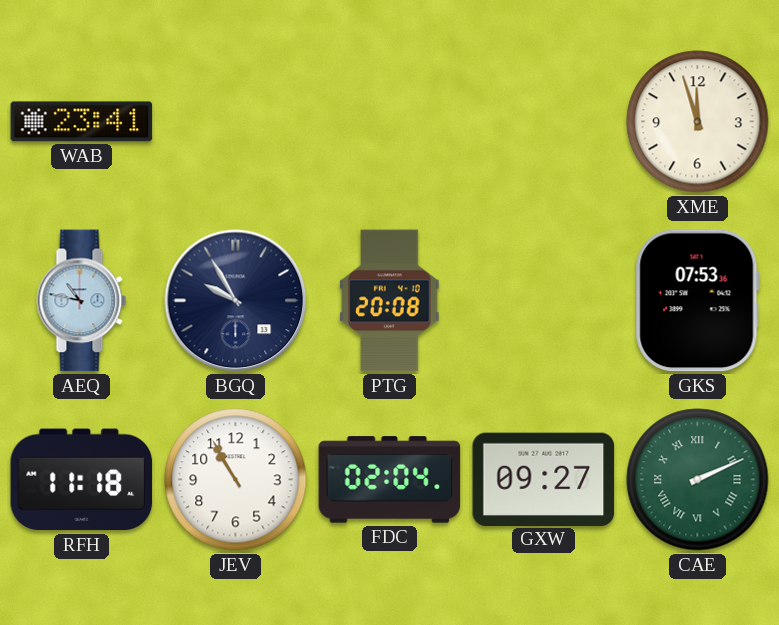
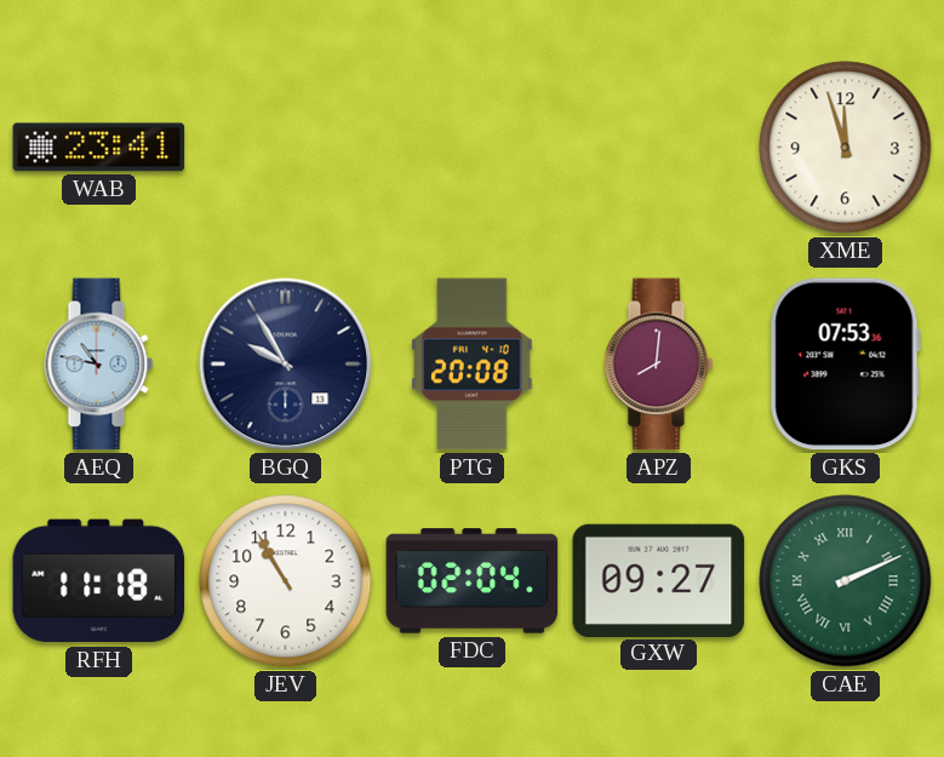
APZ: none -> 8:01 (659, 365)
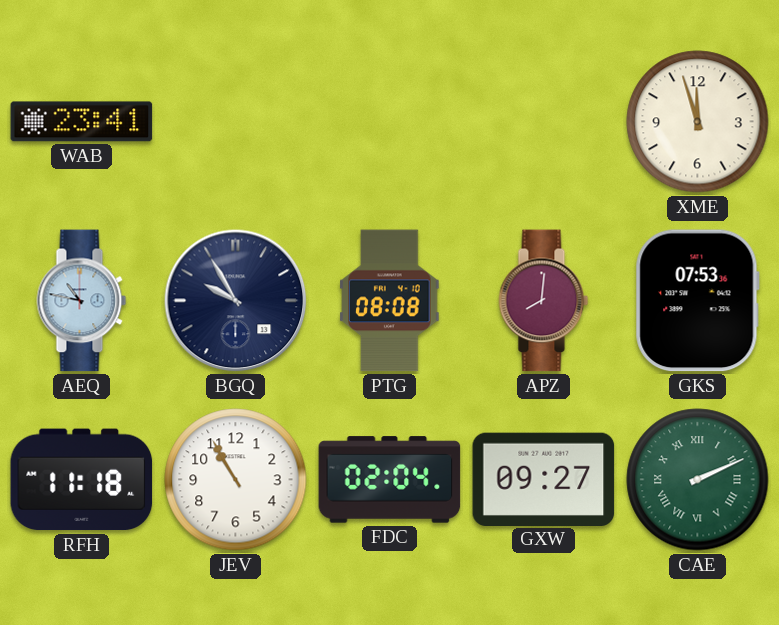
PTG: 20:08 -> 08:08 (390, 301)
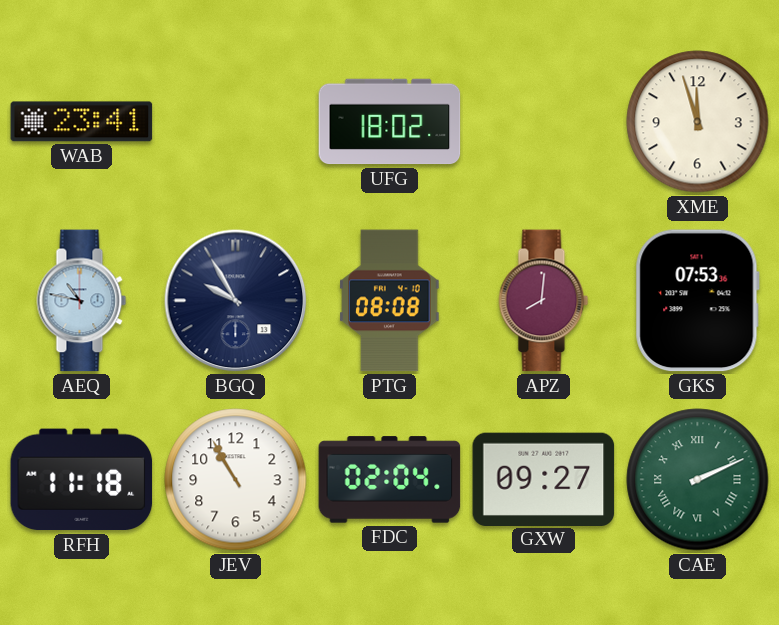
UFG: none -> 18:02 (390, 122)
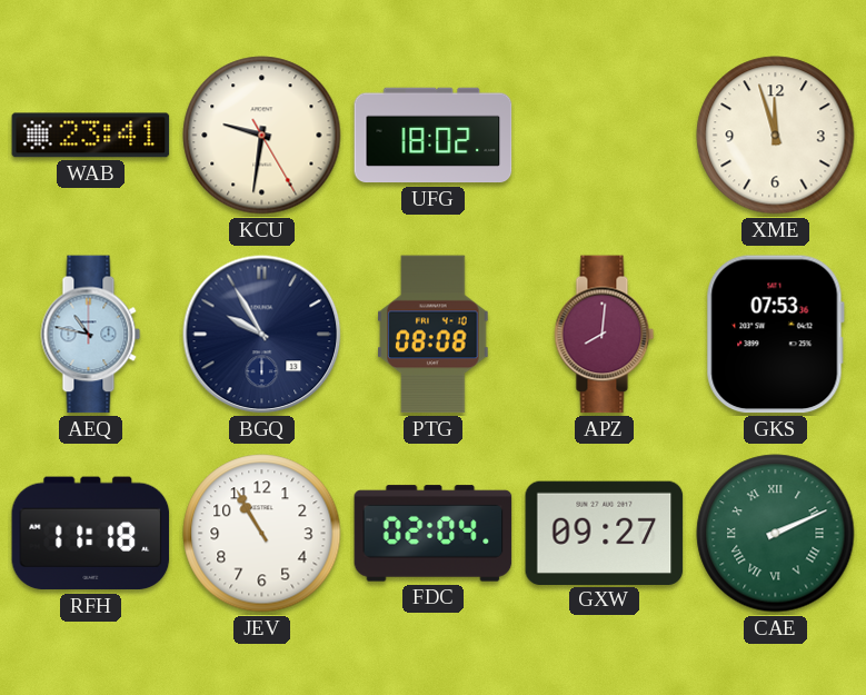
KCU: none -> 9:31 (262, 136)
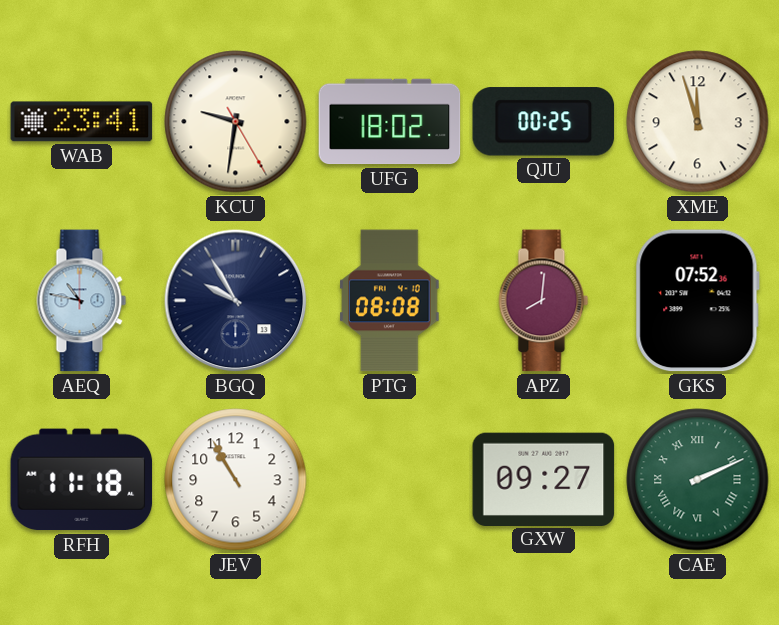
QJU: none -> 00:25 (544, 122)
GKS: 07:53 -> 07:52 (697, 301)
FDC: 02:04 -> none (434, 534)
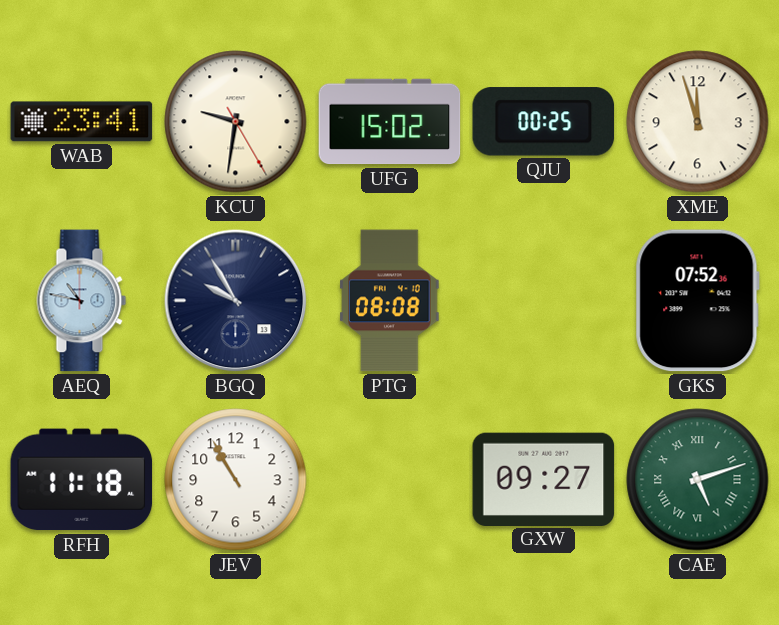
UFG: 18:02 -> 15:02 (390, 122)
APZ: 8:01 -> none (544, 301)
CAE: 2:11 -> 5:12 (698, 480)
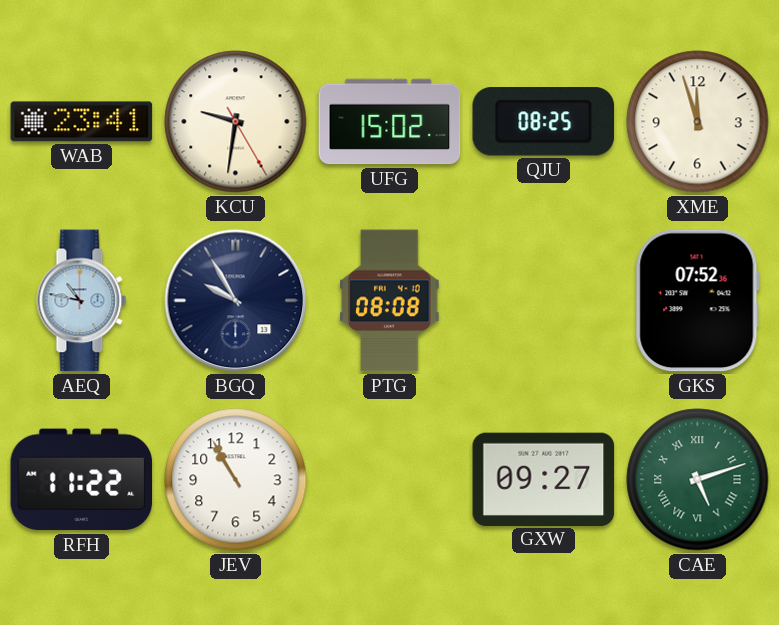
QJU: 00:25 -> 08:25 (544, 122)
RFH: 11:18 -> 11:22 (82, 480)
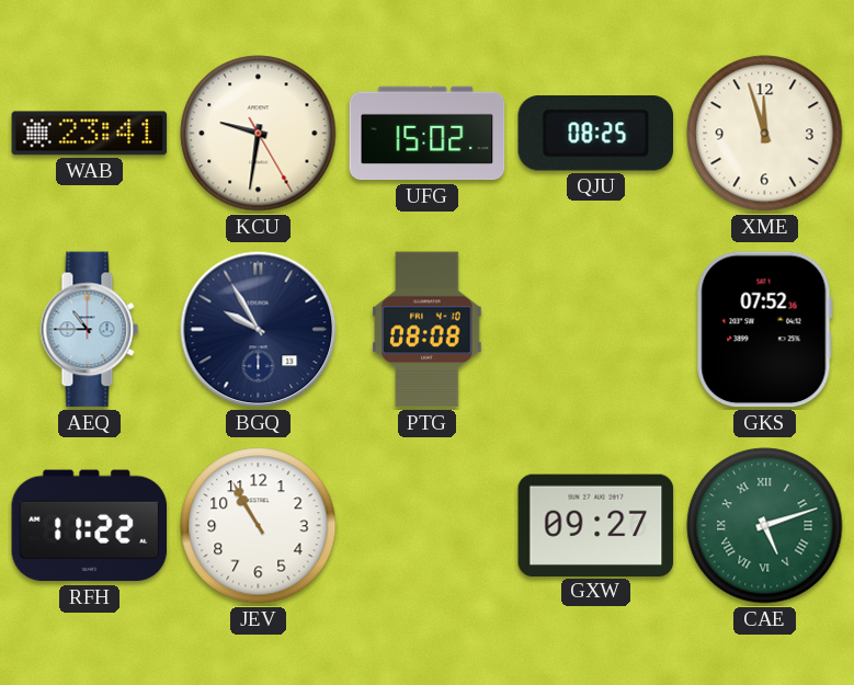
AEQ: 10:47 -> 10:45 (90, 330)
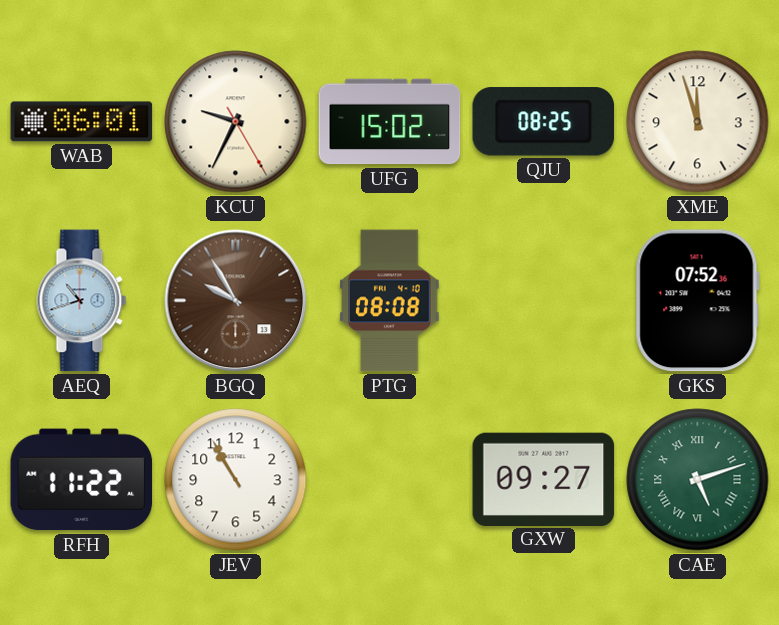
WAB: 23:41 -> 06:01 (82, 122)
KCU: 9:31 -> 9:34 (236, 122)
AEQ: 10:45 -> 10:42 (82, 301)
BGQ dial: navy -> brown (236, 301)
